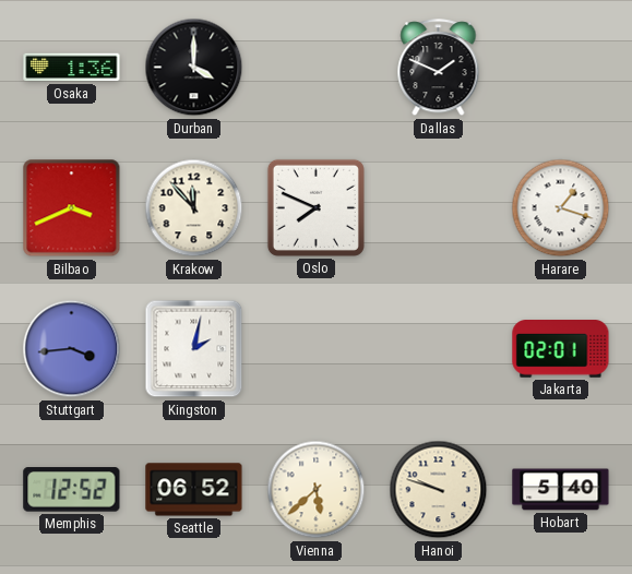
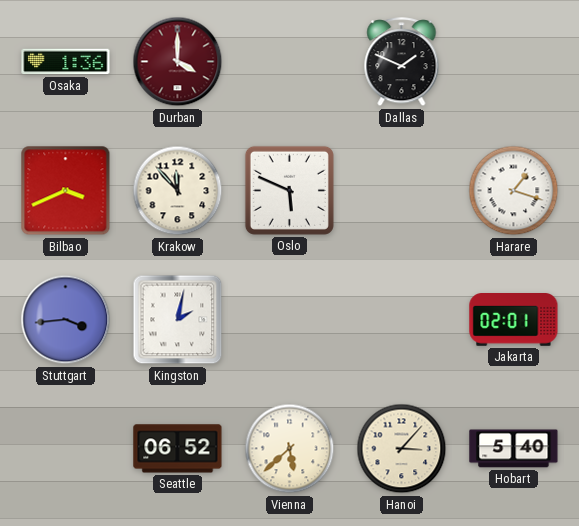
Durban dial: black -> burgundy (178, 62)
Oslo: 7:49 -> 5:49 (289, 190)
Memphis: 12:52 -> none (72, 490)
Hanoi: 9:48 -> 3:07 (402, 449)
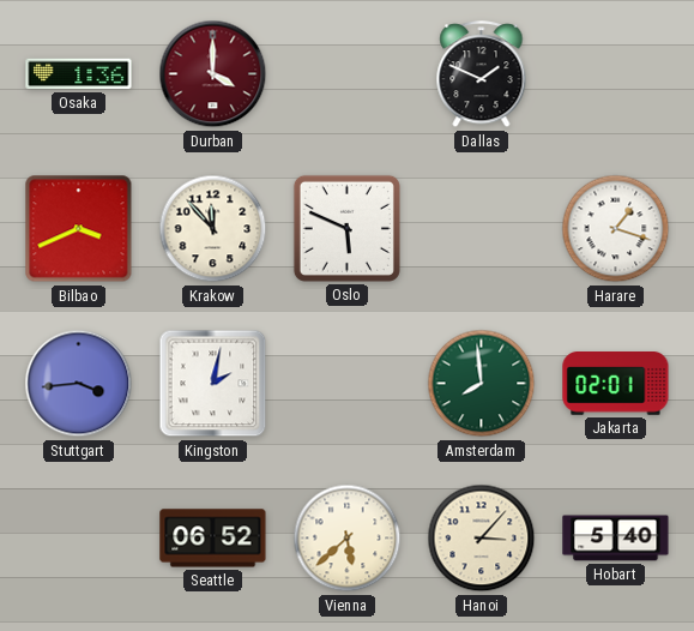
Amsterdam: none -> 7:59 (482, 384)
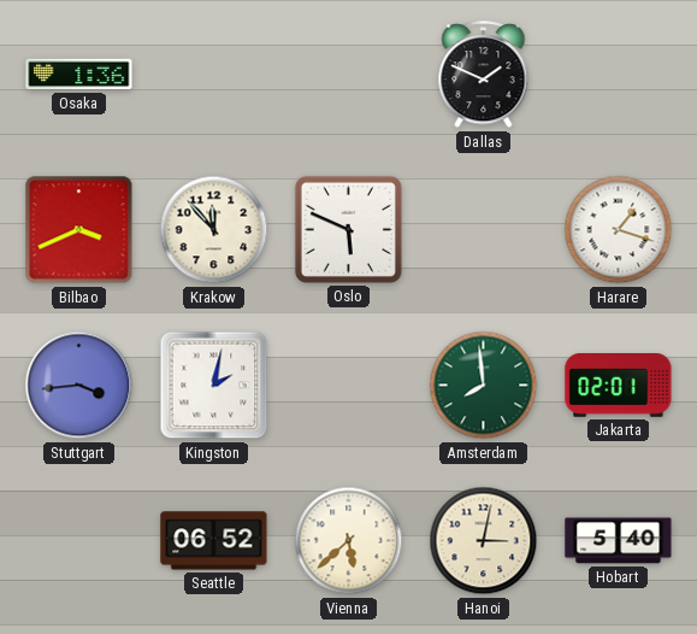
Durban: 4:00 -> none (213, 74)
Hanoi: 3:07 -> 3:02 (484, 541)
